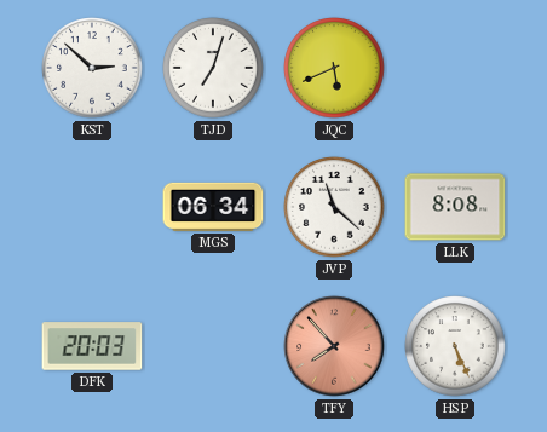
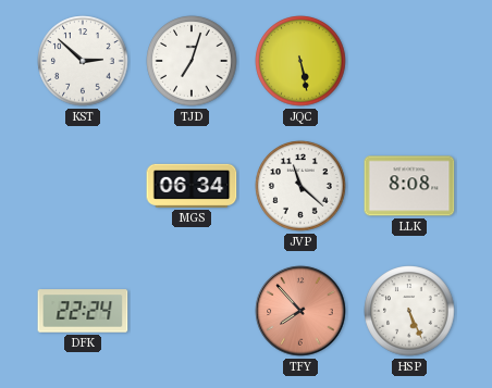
JQC: 5:41 -> 5:28 (300, 61)
DFK: 20:03 -> 22:24 (83, 311)
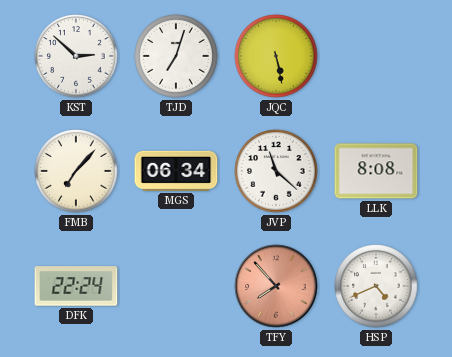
FMB: none -> 7:07 (76, 171)
HSP: 5:26 -> 4:41 (376, 286)
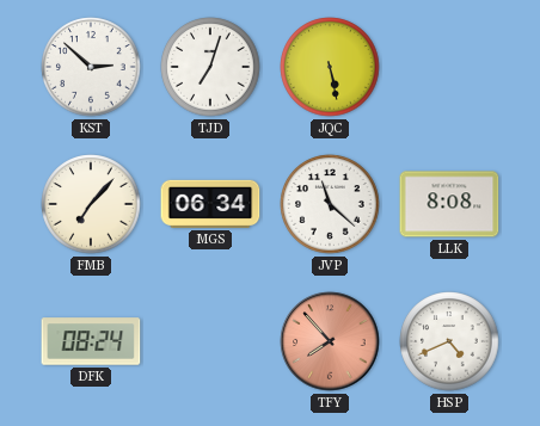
DFK: 22:24 -> 08:24 (91, 341)
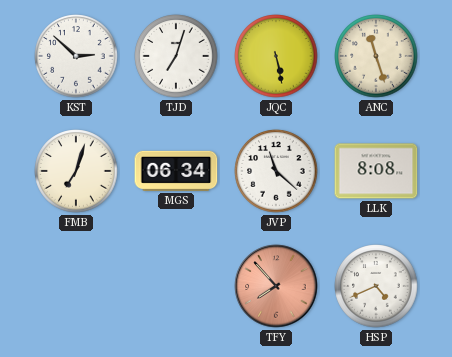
ANC: none -> 11:27 (376, 56)
FMB: 7:07 -> 7:03 (76, 171)
DFK: 08:24 -> none (91, 341)
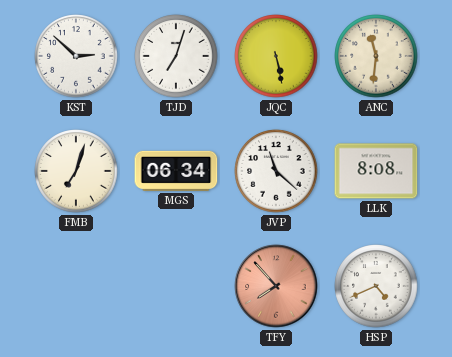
ANC: 11:27 -> 11:31 (376, 56)
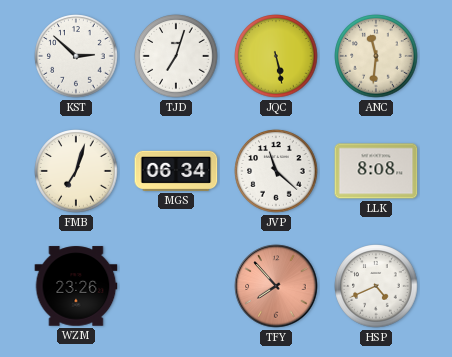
WZM: none -> 23:26 (76, 286)
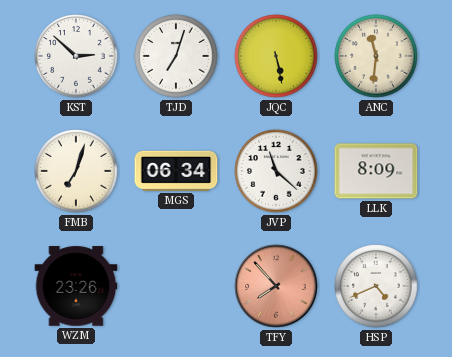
LLK: 8:08 -> 8:09 (376, 171)
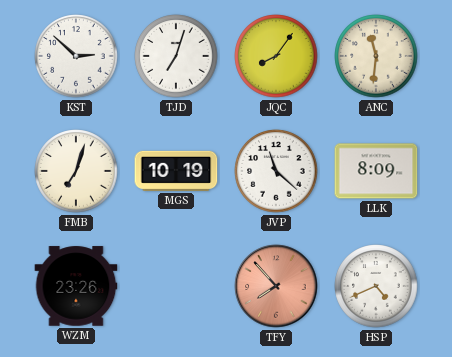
JQC: 5:28 -> 8:06 (276, 56)
MGS: 06:34 -> 10:19 (176, 171)
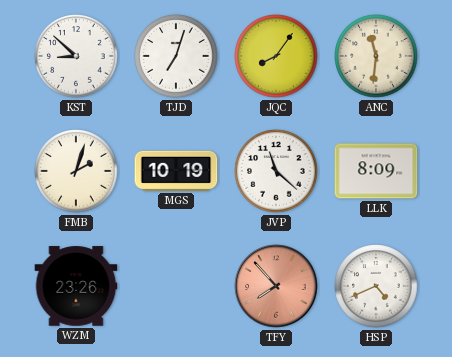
KST: 2:52 -> 8:52 (76, 56)
FMB: 7:03 -> 2:03 (76, 171)
